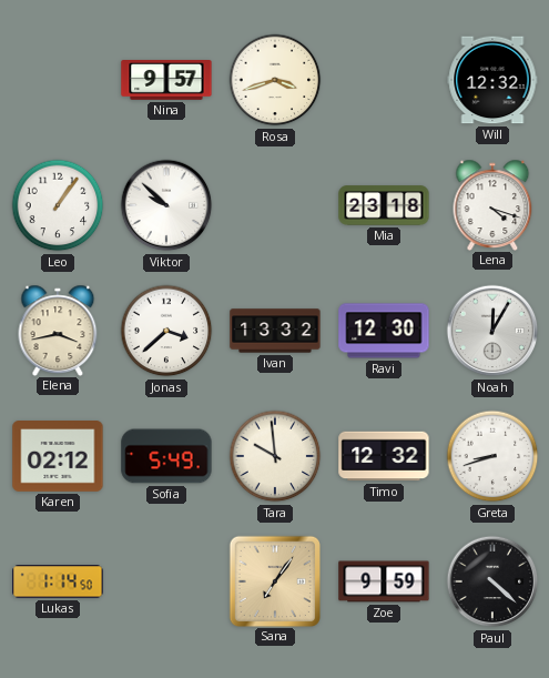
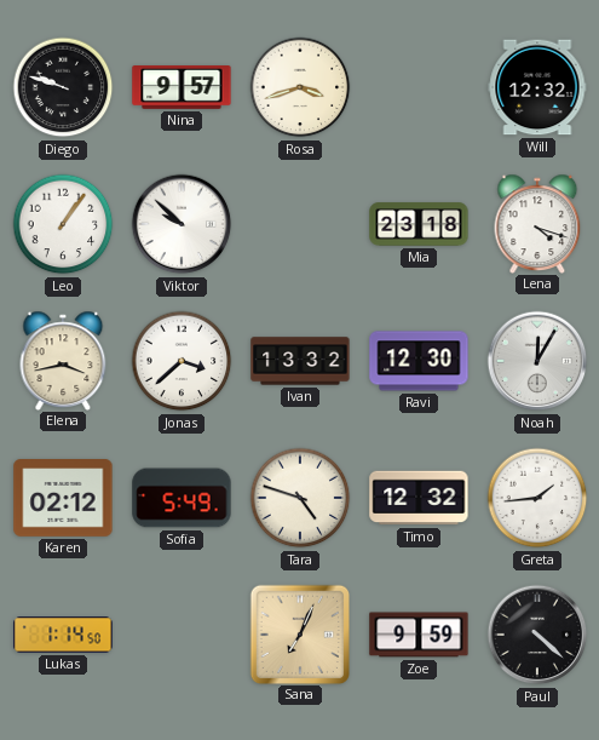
Diego: none -> 9:48 (63, 87)
Tara: 9:59 -> 4:48 (300, 498)
Greta: 8:42 -> 1:44 (537, 498)
Sana: 7:06 -> 7:04 (299, 633)
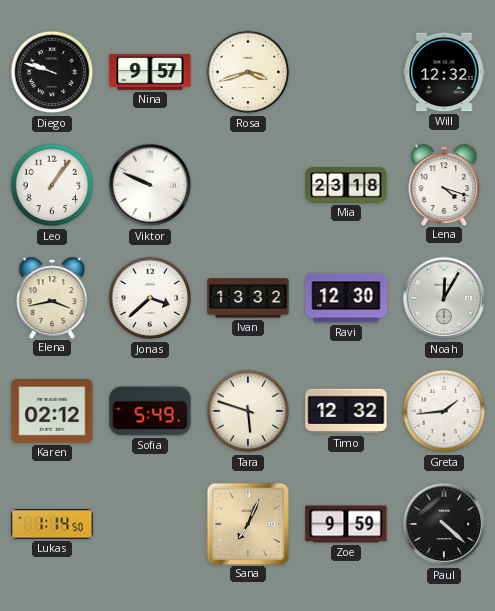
Viktor: 9:52 -> 9:49 (150, 185)
Tara: 4:48 -> 5:48 (248, 411)
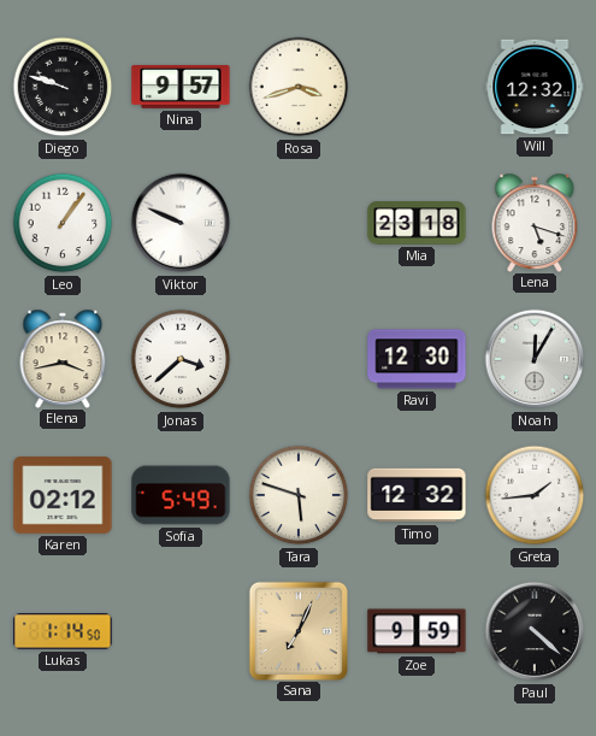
Lena: 4:18 -> 5:18 (535, 222)
Ivan: 13:32 -> none (248, 298)
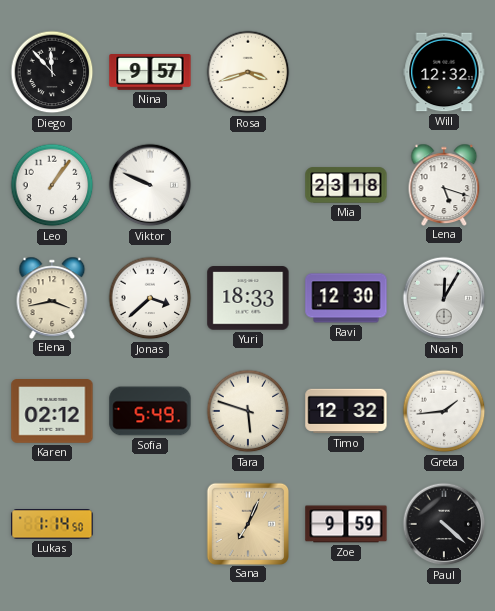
Diego: 9:48 -> 11:53 (52, 72)
Yuri: none -> 18:33 (248, 298)
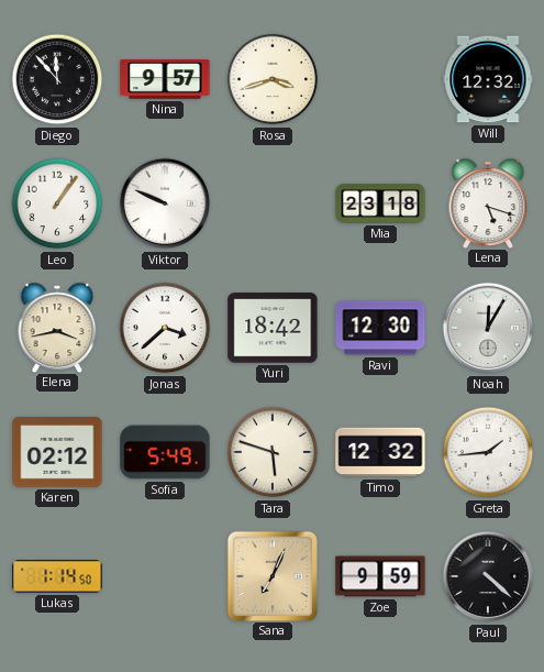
Yuri: 18:33 -> 18:42 (273, 328)
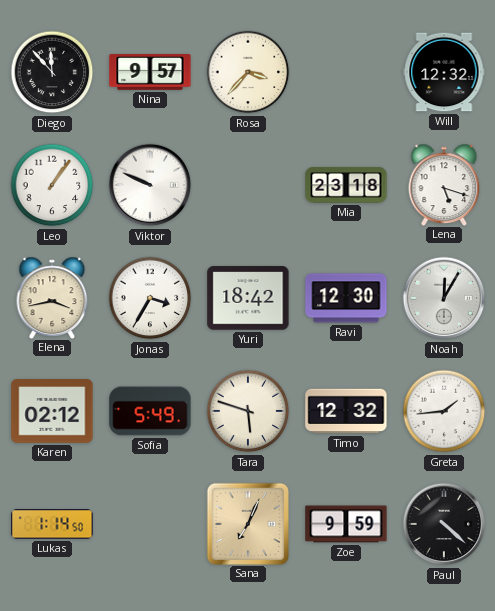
Rosa: 3:42 -> 3:37 (248, 72)
Jonas: 3:38 -> 3:35 (150, 298)
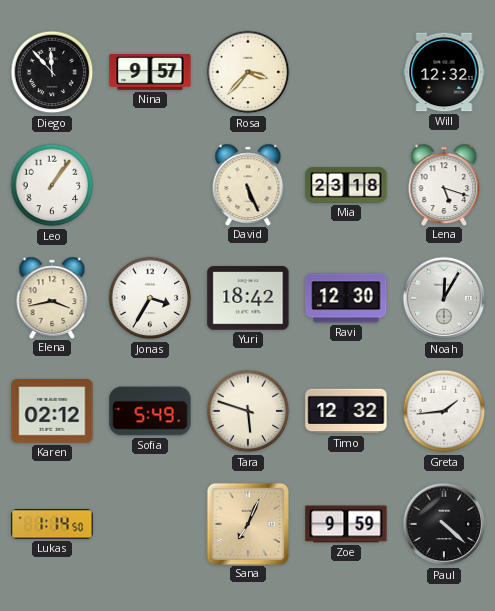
Viktor: 9:49 -> none (150, 185)
David: none -> 5:26 (248, 184)
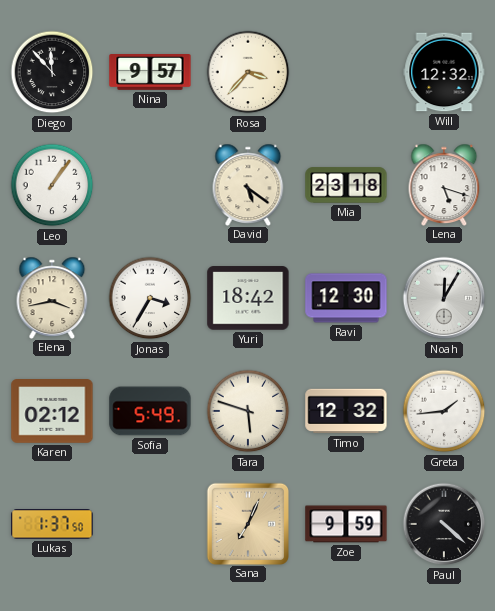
David: 5:26 -> 5:21 (248, 184)
Lukas: 1:14 -> 1:37 (52, 524)
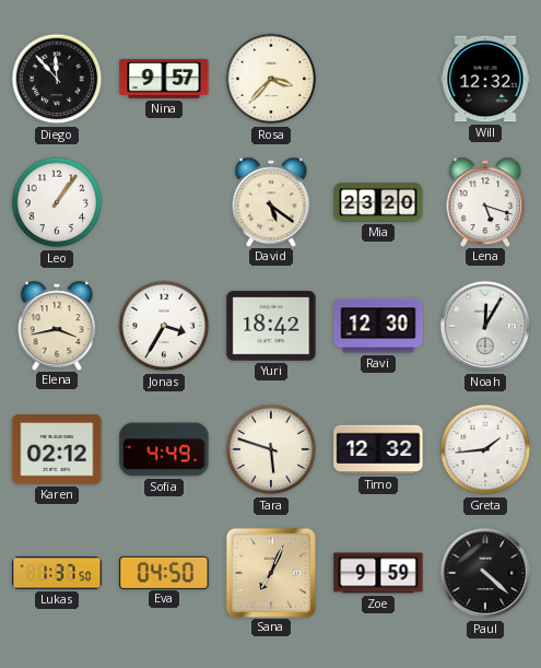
Mia: 23:18 -> 23:20 (378, 202)
Sofia: 5:49 -> 4:49 (164, 449)
Eva: none -> 04:50 (164, 572)
